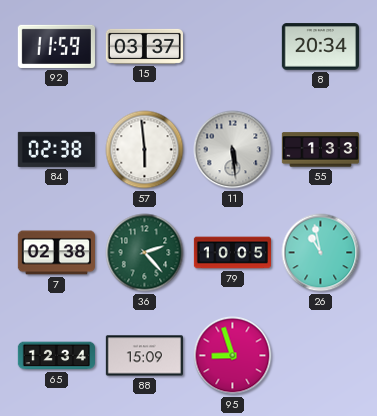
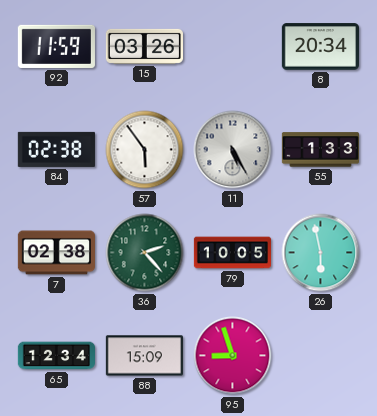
15: 03:37 -> 03:26 (144, 46)
57: 5:59 -> 5:54 (145, 150)
11: 5:29 -> 5:25 (233, 150)
26: 10:58 -> 5:58 (321, 253)
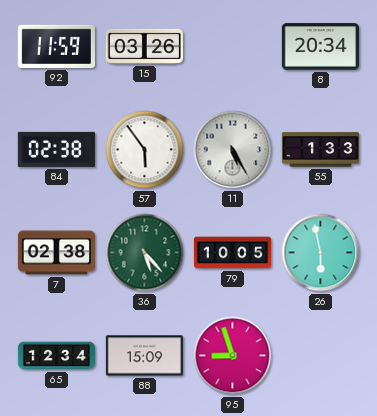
36: 2:23 -> 5:23 (145, 253)
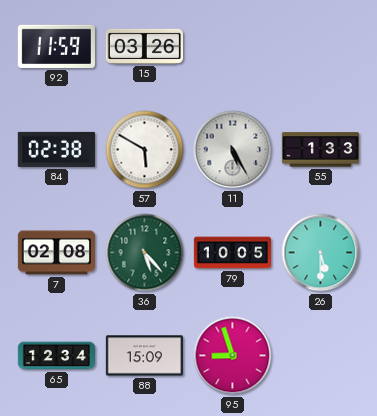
8: 20:34 -> none (320, 47)
57: 5:54 -> 5:50 (145, 150)
7: 02:38 -> 02:08 (56, 253)
26: 5:58 -> 5:30 (321, 253)
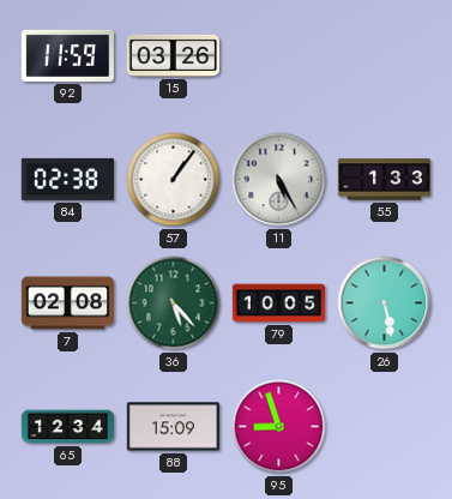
57: 5:50 -> 1:06 (174, 180)
26: 5:30 -> 5:28 (385, 303)
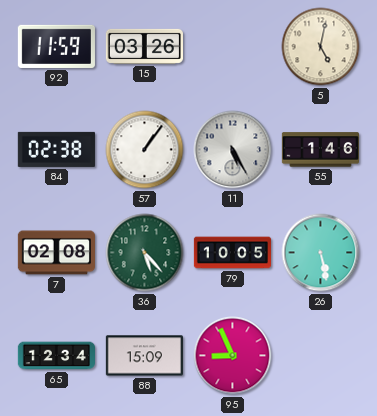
5: none -> 5:02 (321, 47)
55: 1:33 -> 1:46 (320, 150)
95: 8:57 -> 8:56 (233, 356)
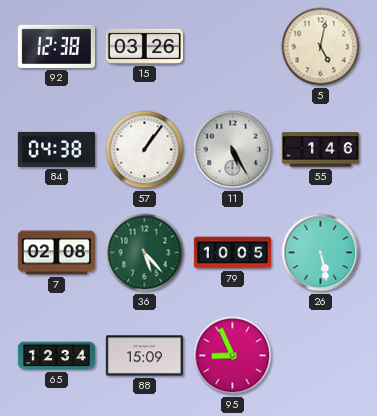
92: 11:59 -> 12:38 (56, 46)
84: 02:38 -> 04:38 (56, 149)
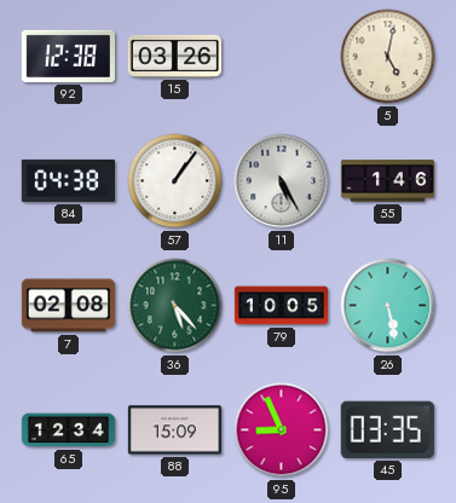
45: none -> 03:35 (387, 429)
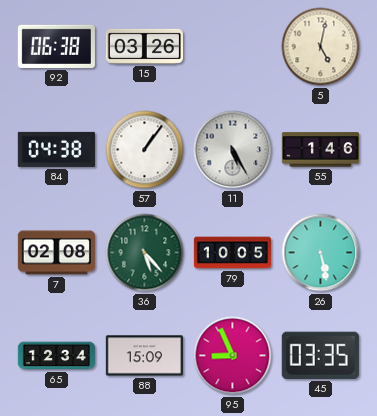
92: 12:38 -> 06:38 (56, 46)
